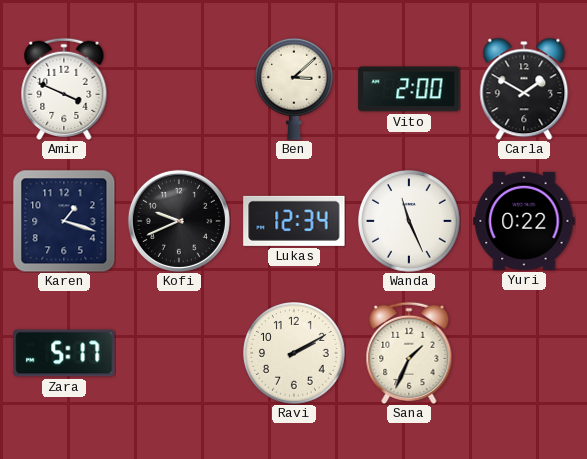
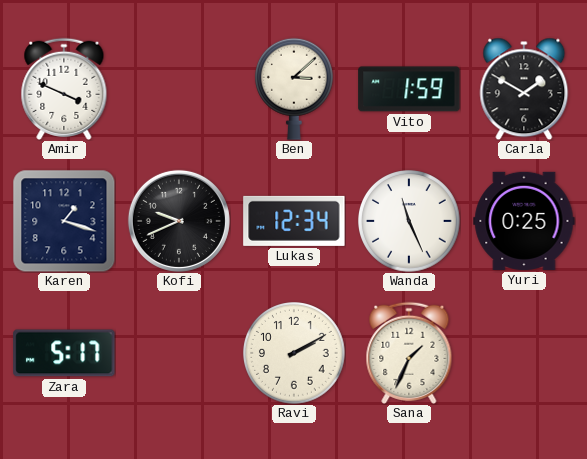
Vito: 2:00 -> 1:59 (409, 89)
Yuri: 0:22 -> 0:25 (524, 221)
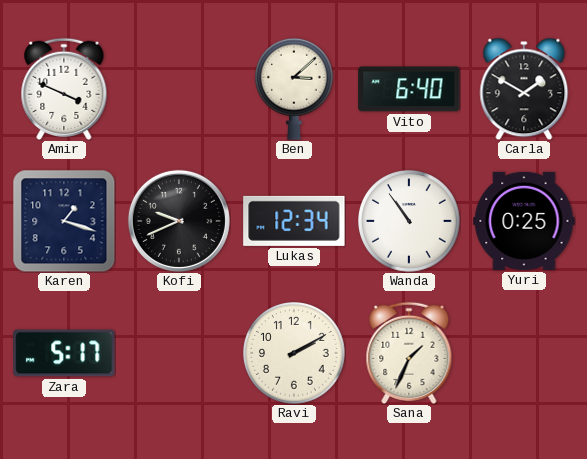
Vito: 1:59 -> 6:40 (409, 89)
Wanda: 11:26 -> 10:54 (410, 222)
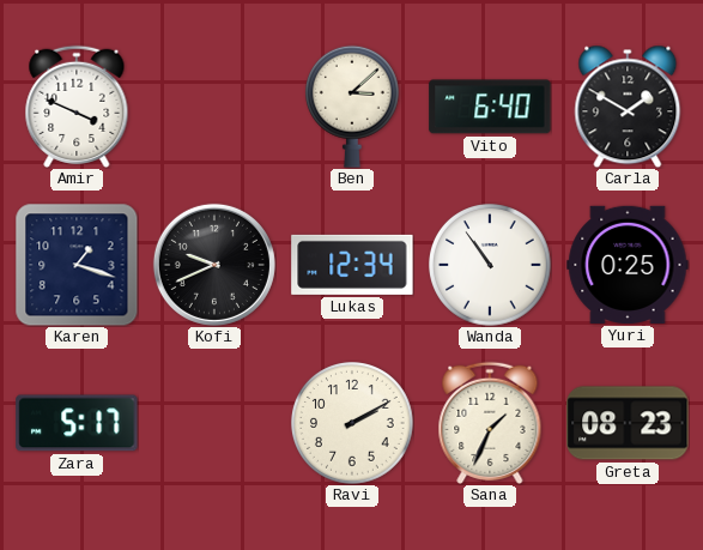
Greta: none -> 08:23 (628, 423)
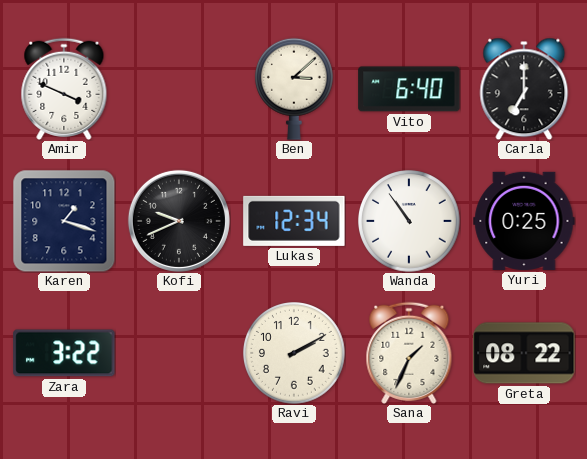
Carla: 1:50 -> 7:00 (524, 89)
Zara: 5:17 -> 3:22 (64, 353)
Greta: 08:23 -> 08:22 (524, 353)
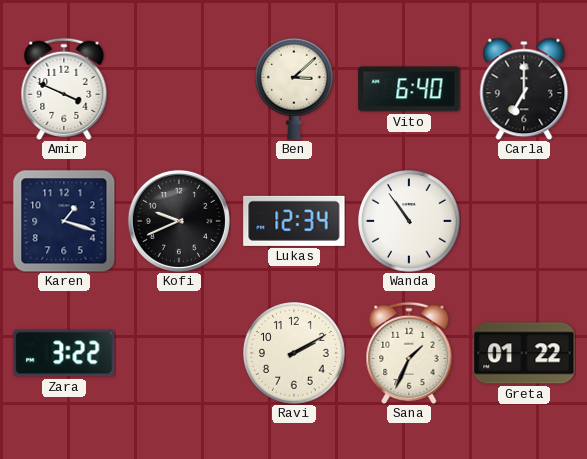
Yuri: 0:25 -> none (524, 221)
Greta: 08:22 -> 01:22 (524, 353)
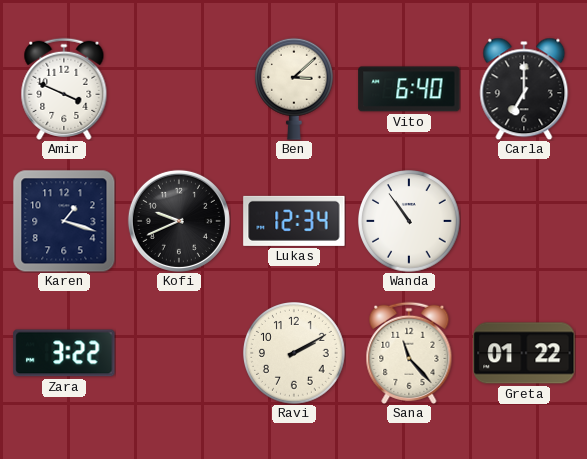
Sana: 1:34 -> 11:23 (409, 353)
